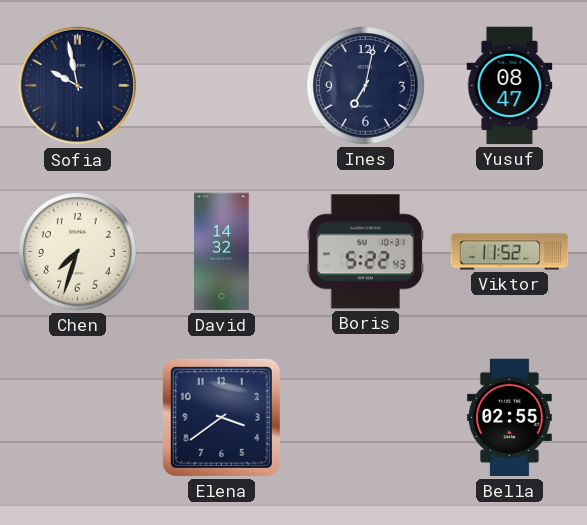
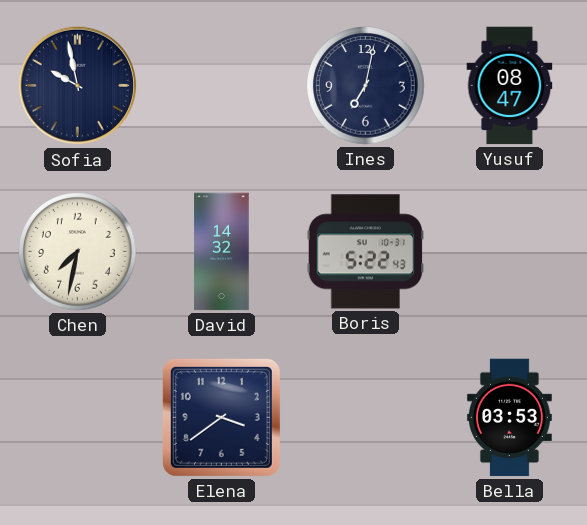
Chen: 7:33 -> 7:32 (78, 252)
Viktor: 11:52 -> none (510, 252)
Bella: 02:55 -> 03:53 (509, 418)
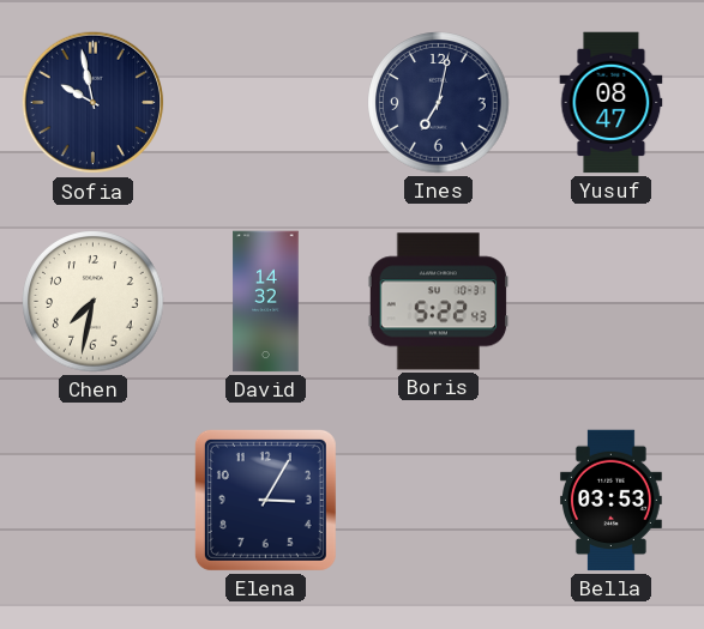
Elena: 3:39 -> 3:05 (265, 500)
